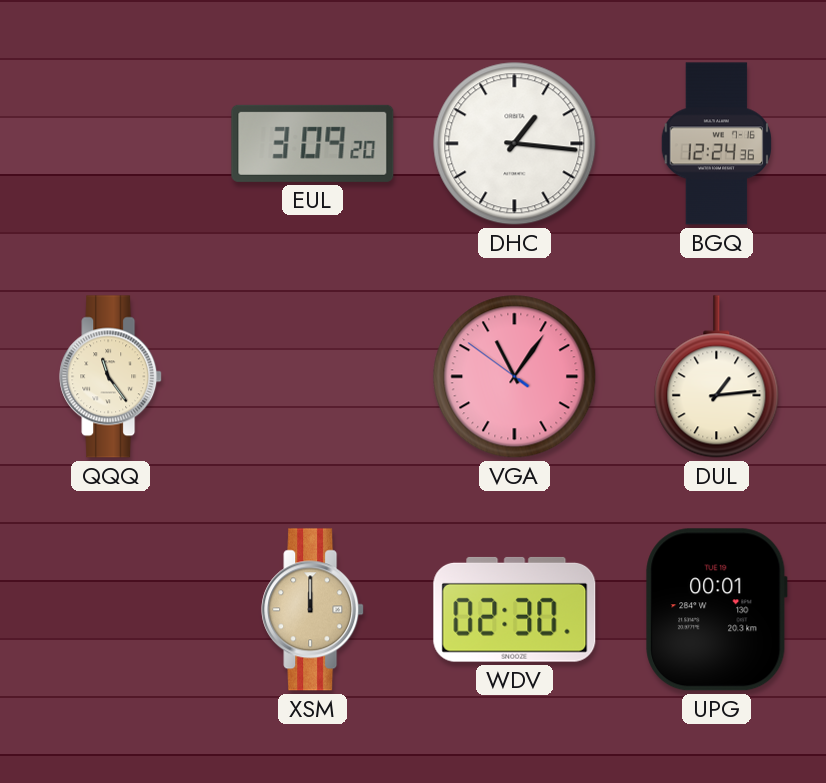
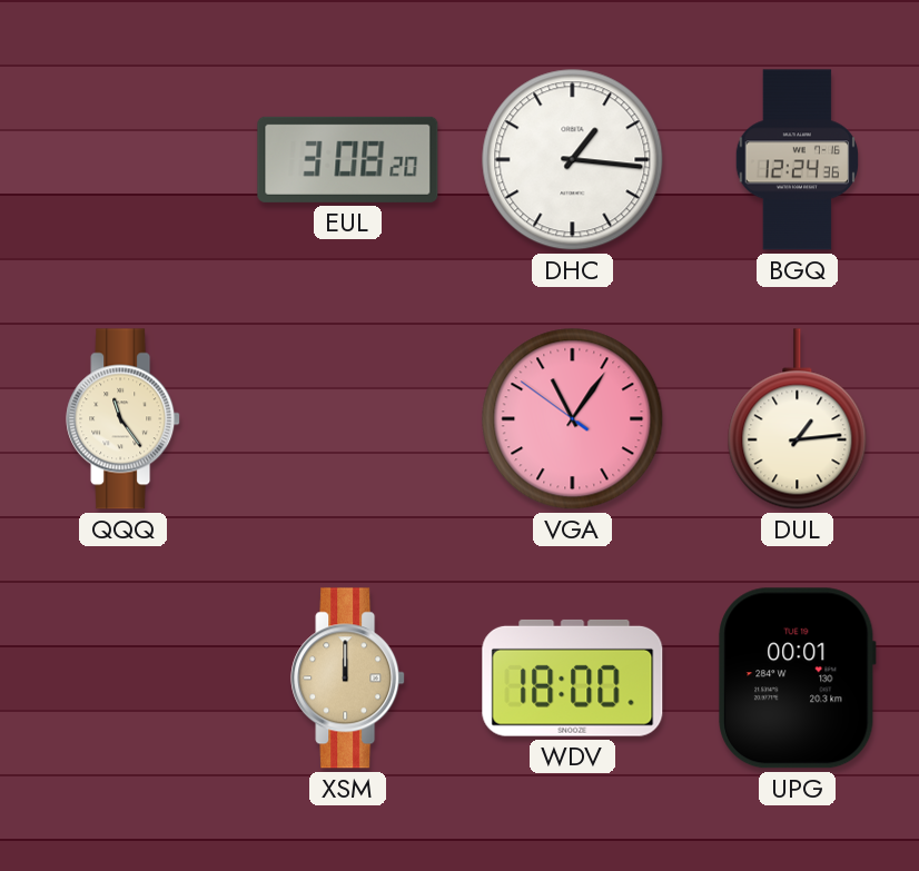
EUL: 3:09 -> 3:08 (348, 159)
WDV: 02:30 -> 18:00 (573, 677)
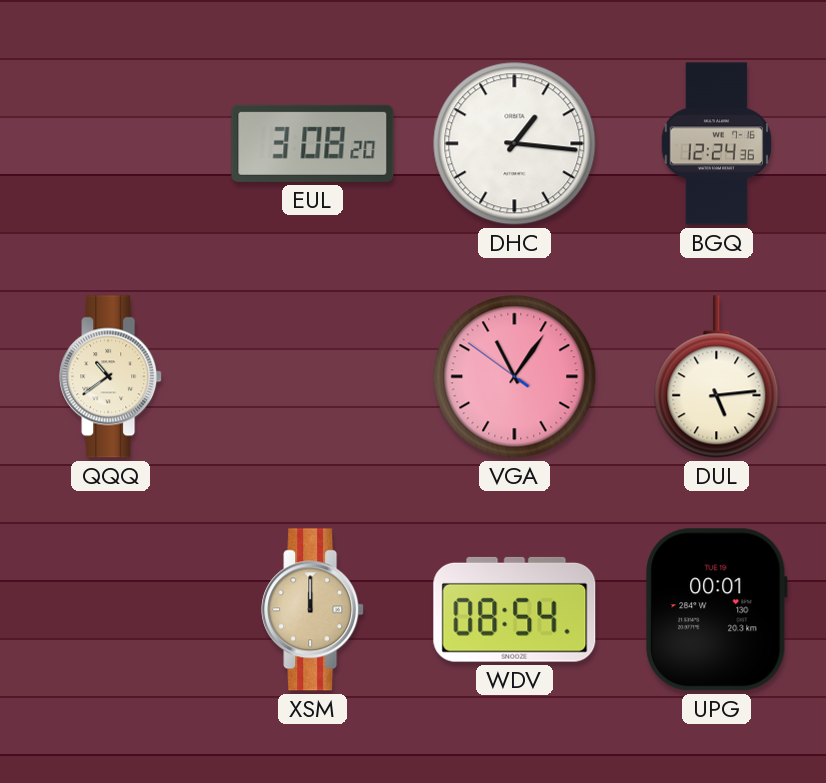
QQQ: 11:24 -> 10:39 (111, 377)
DUL: 1:14 -> 5:14 (717, 377)
WDV: 18:00 -> 08:54 (515, 609)
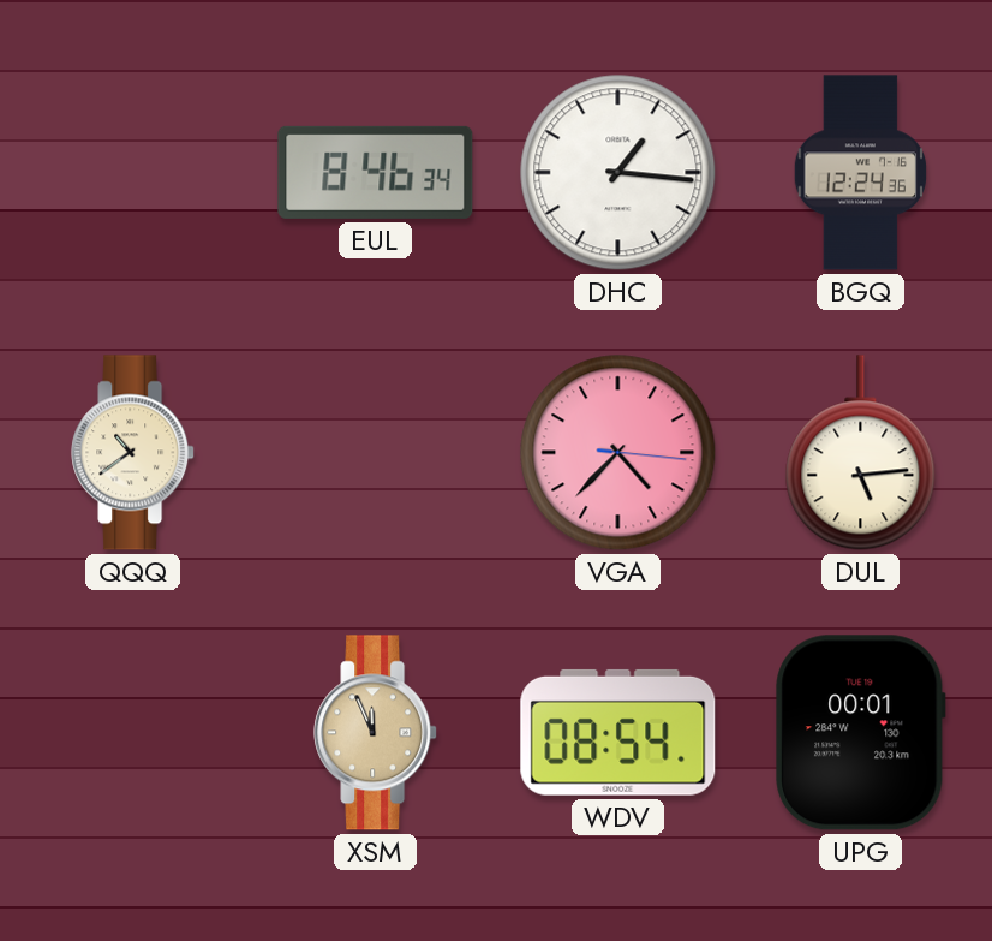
EUL: 3:08 -> 8:46 (376, 172)
VGA: 11:05 -> 4:37 (618, 453)
XSM: 12:00 -> 11:56 (376, 733)
